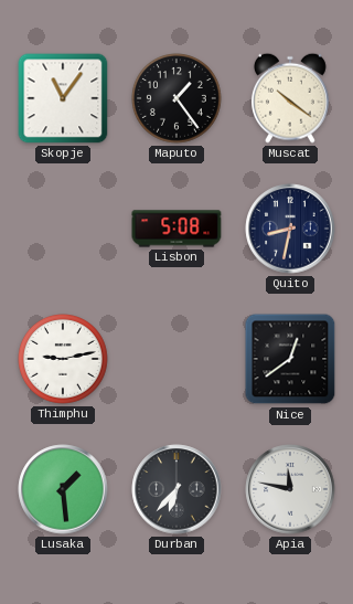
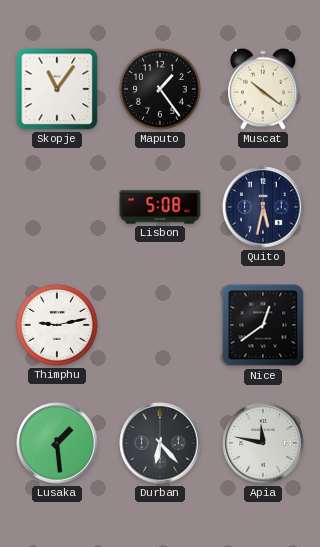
Quito: 8:32 -> 5:32 (263, 207)
Durban: 6:37 -> 6:23 (160, 443)
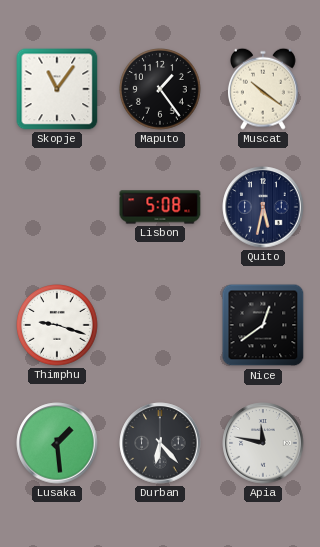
Thimphu: 9:13 -> 9:18 (58, 326)
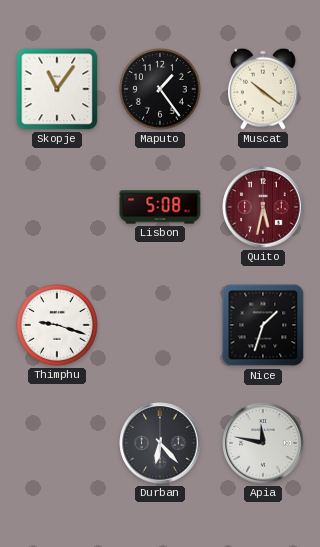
Quito dial: navy -> burgundy (263, 207)
Nice: 12:39 -> 1:33 (263, 325)
Lusaka: 1:29 -> none (57, 443)
